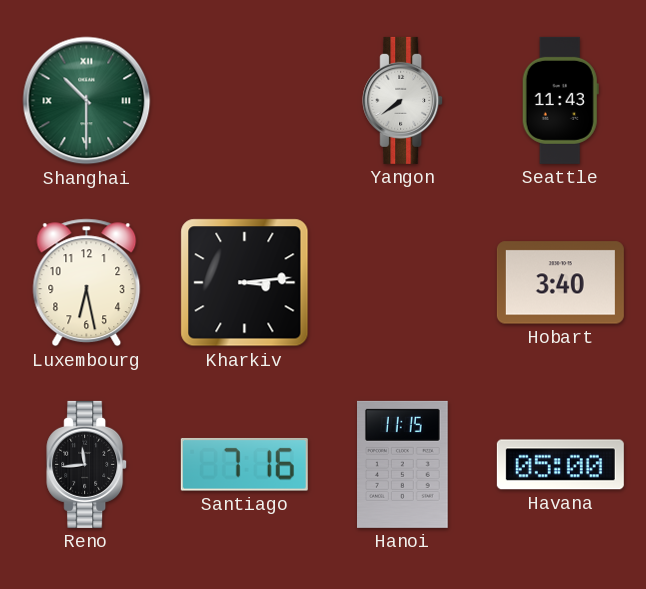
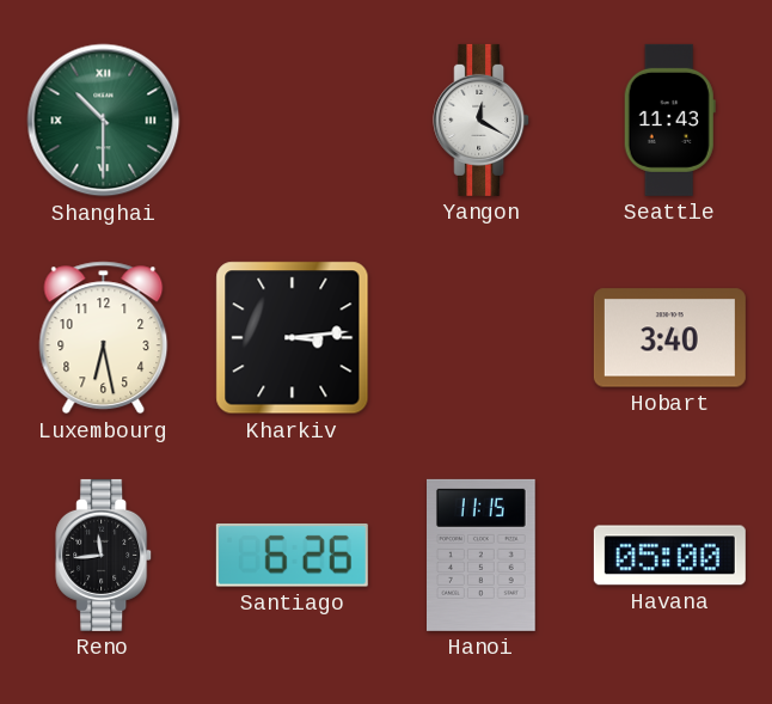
Yangon: 7:39 -> 12:20 (482, 120)
Santiago: 7:16 -> 6:26 (292, 556)
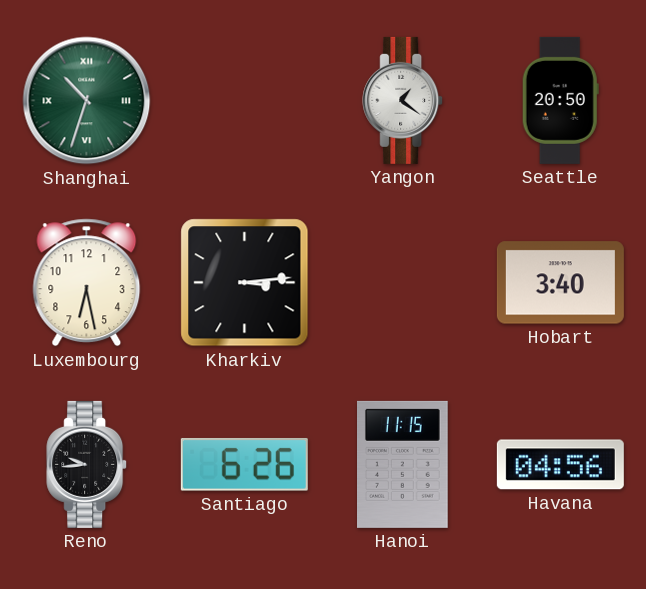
Shanghai: 10:30 -> 10:33 (87, 101)
Yangon: 12:20 -> 1:21 (403, 100)
Seattle: 11:43 -> 20:50 (560, 100)
Reno: 11:44 -> 9:44 (87, 464)
Havana: 05:00 -> 04:56 (560, 465)
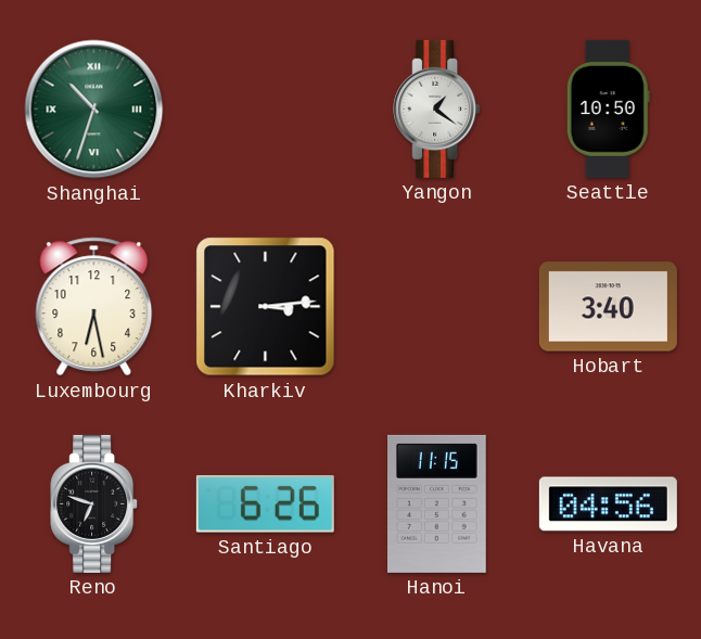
Seattle: 20:50 -> 10:50 (608, 108)
Reno: 9:44 -> 6:48 (94, 503)
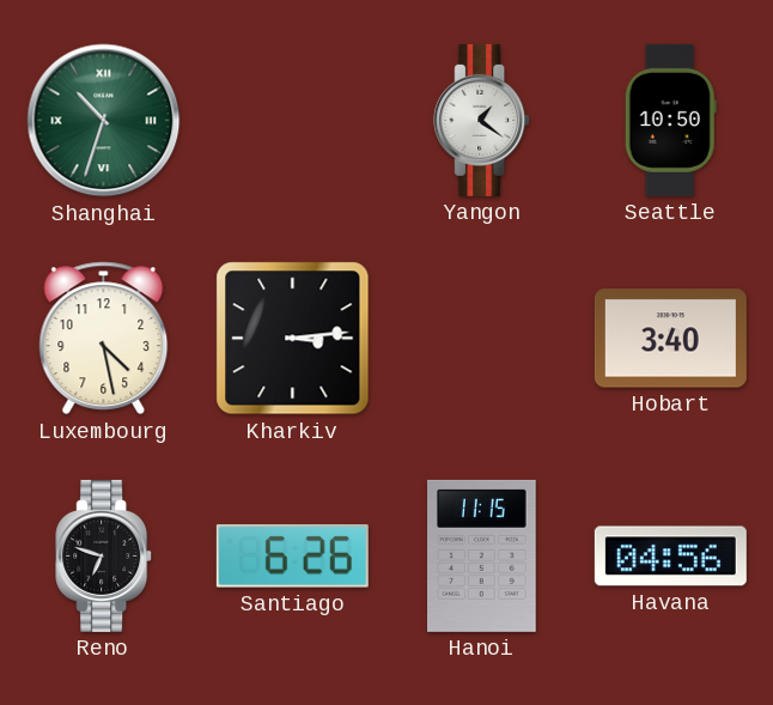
Luxembourg: 6:28 -> 4:28 (104, 339)
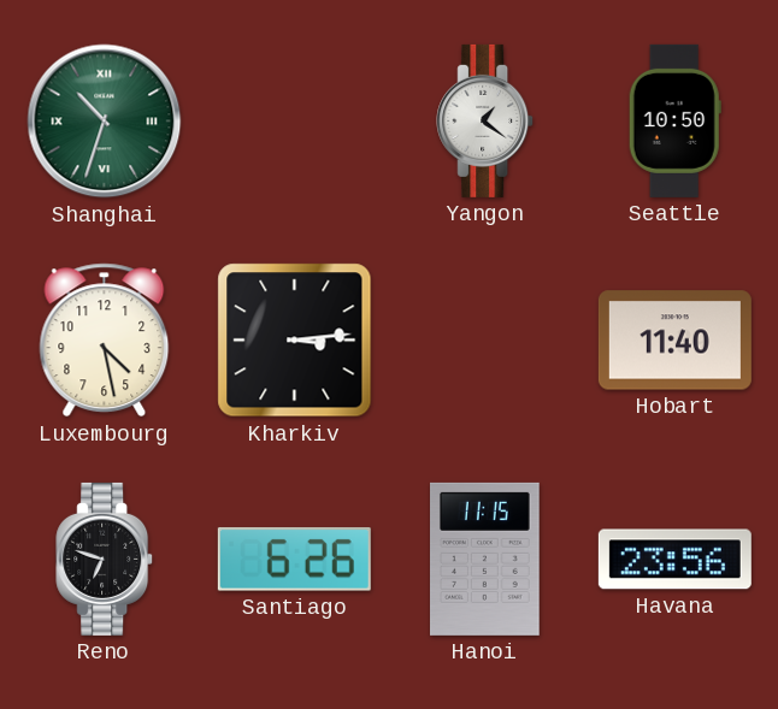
Hobart: 3:40 -> 11:40 (674, 341)
Havana: 04:56 -> 23:56 (674, 560)
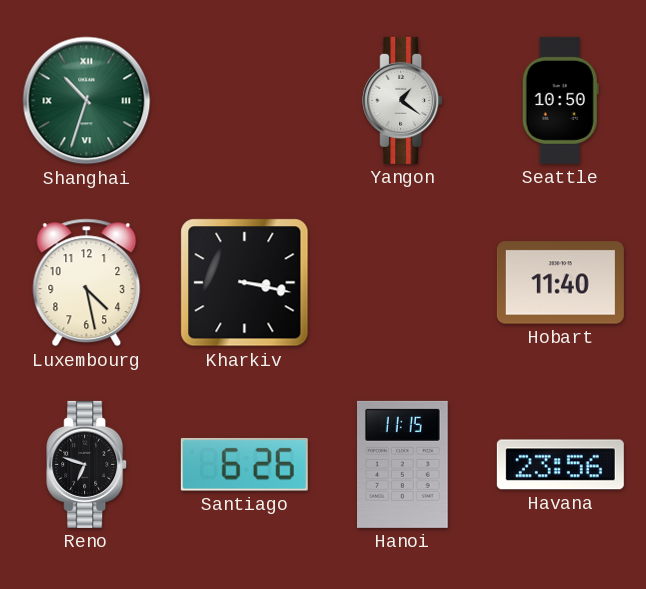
Kharkiv: 3:14 -> 3:17 (245, 283)
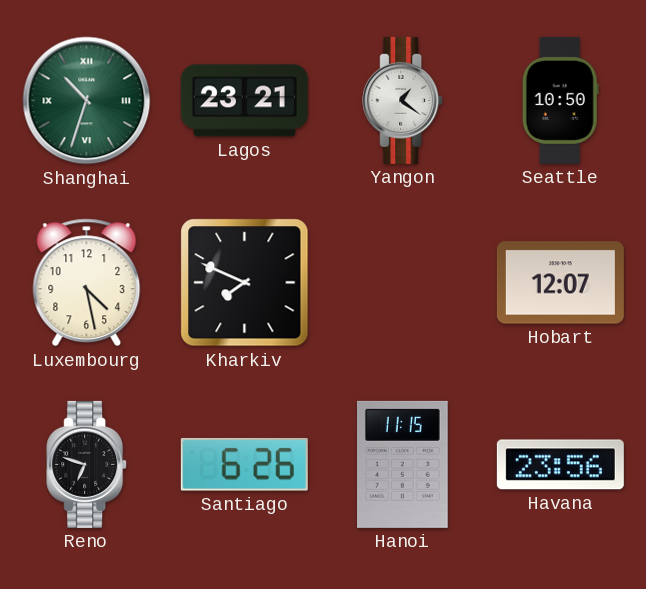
Lagos: none -> 23:21 (244, 101)
Kharkiv: 3:17 -> 7:49 (245, 283)
Hobart: 11:40 -> 12:07 (560, 283)
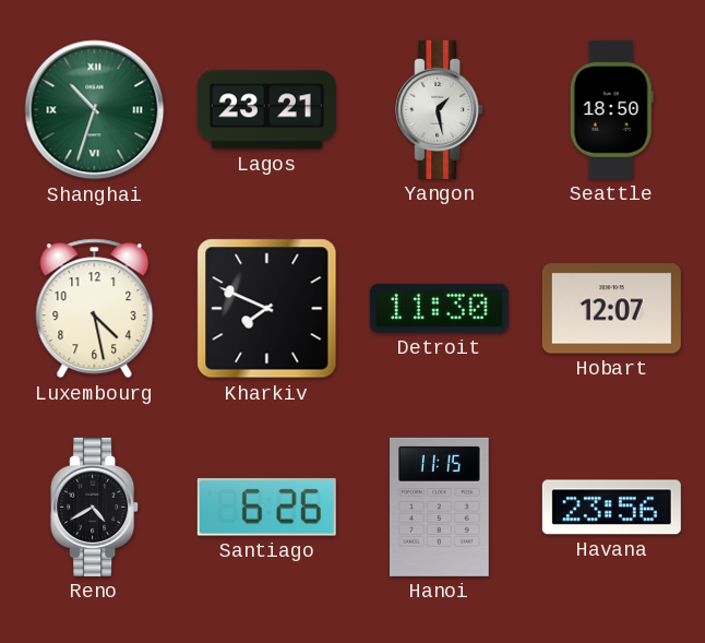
Yangon: 1:21 -> 1:28 (440, 109)
Seattle: 10:50 -> 18:50 (611, 109)
Detroit: none -> 11:30 (439, 308)
Reno: 6:48 -> 4:40 (95, 507)
